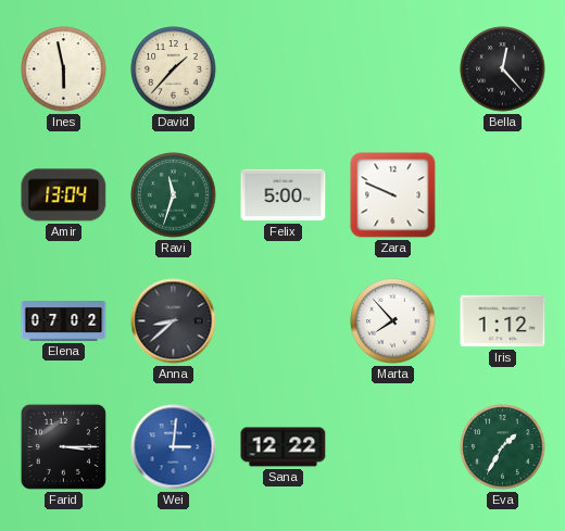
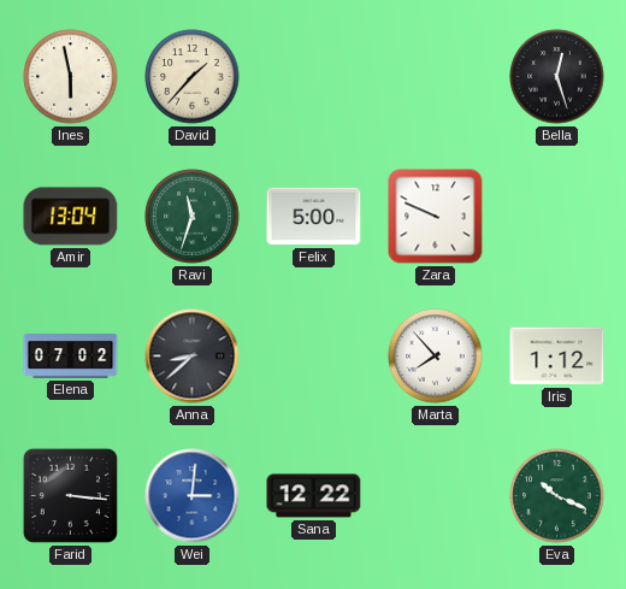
Bella: 12:23 -> 12:27 (557, 77)
Farid: 3:15 -> 3:16 (70, 495)
Eva: 1:35 -> 10:19 (557, 496)
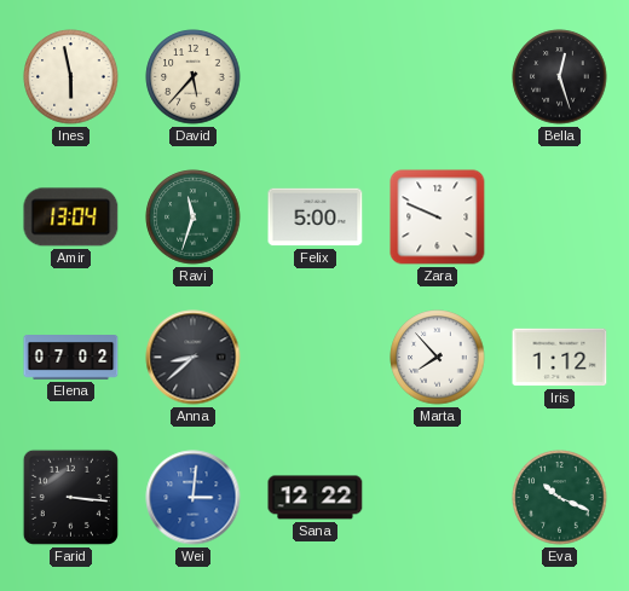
David: 1:37 -> 5:37 (194, 77)
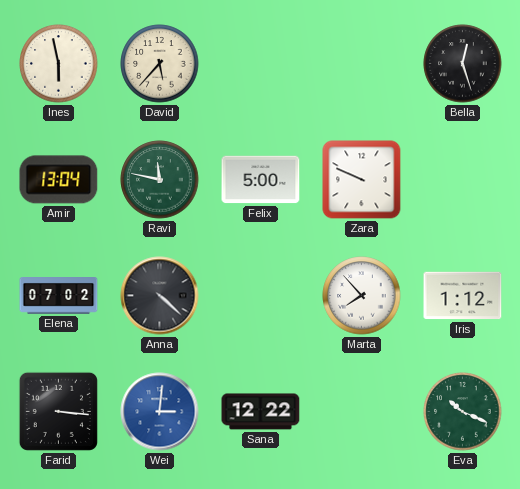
Ravi: 11:33 -> 11:47 (160, 180)
Anna: 8:38 -> 4:22 (160, 296)
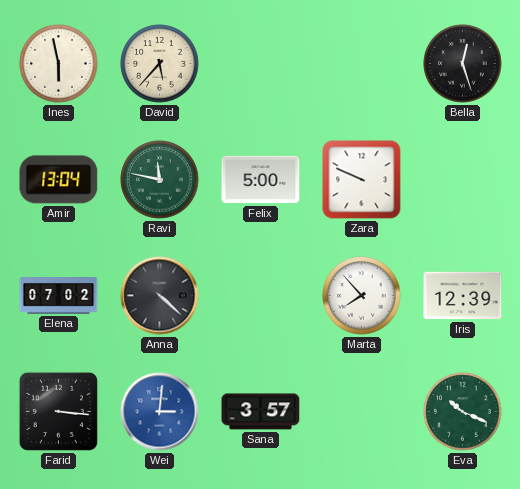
Iris: 1:12 -> 12:39 (463, 296)
Sana: 12:22 -> 3:57 (261, 412)
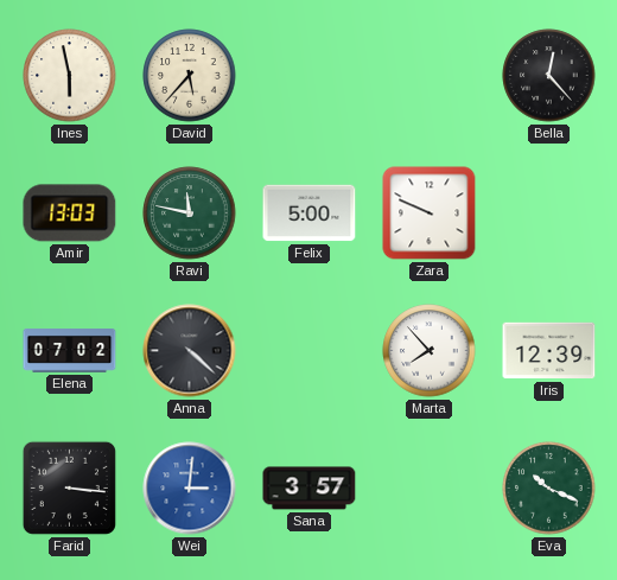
Bella: 12:27 -> 12:23 (549, 76)
Amir: 13:04 -> 13:03 (70, 213)
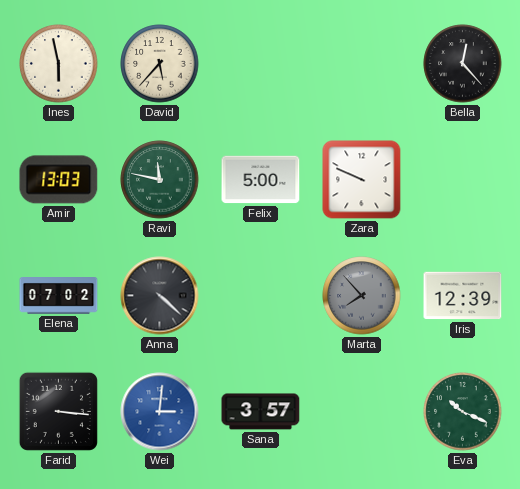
Marta dial: white -> grey (362, 296)
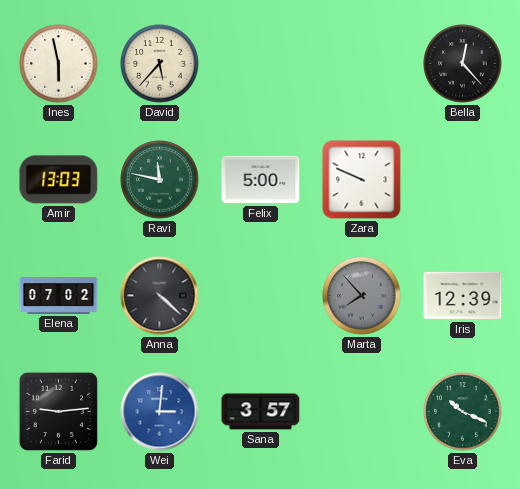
Farid: 3:16 -> 9:14 (58, 411)
